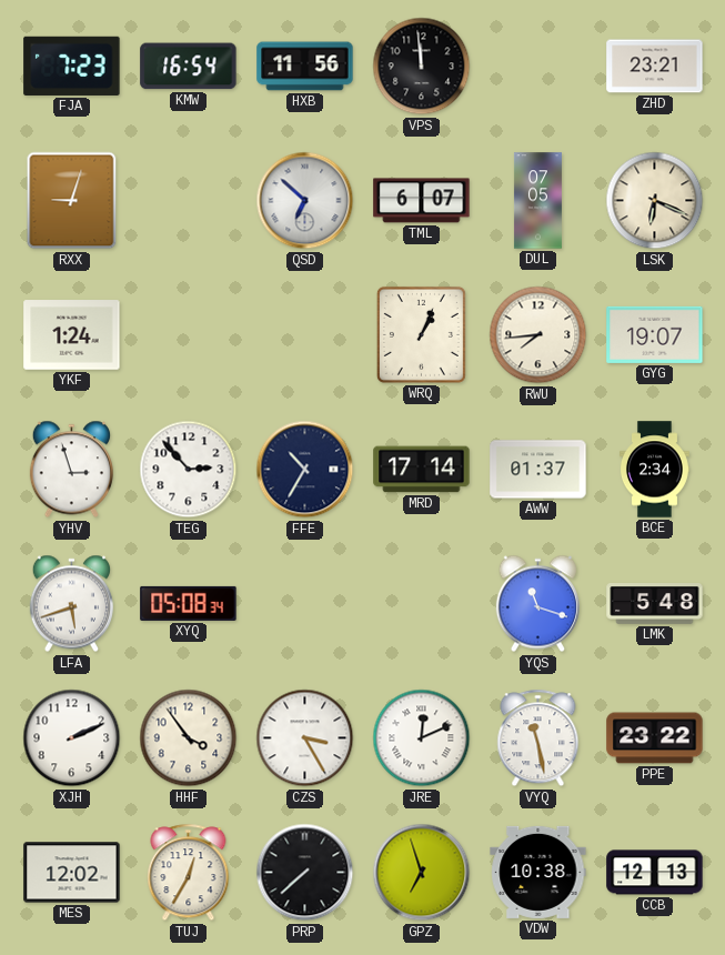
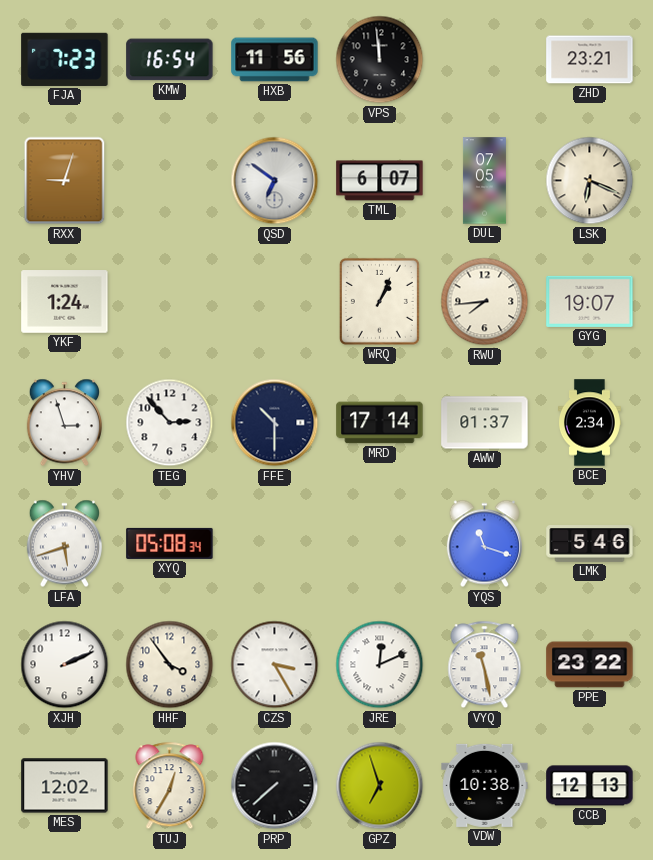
QSD: 6:52 -> 6:51 (275, 181)
FFE: 10:35 -> 10:30 (275, 423)
LMK: 5:48 -> 5:46 (590, 544)
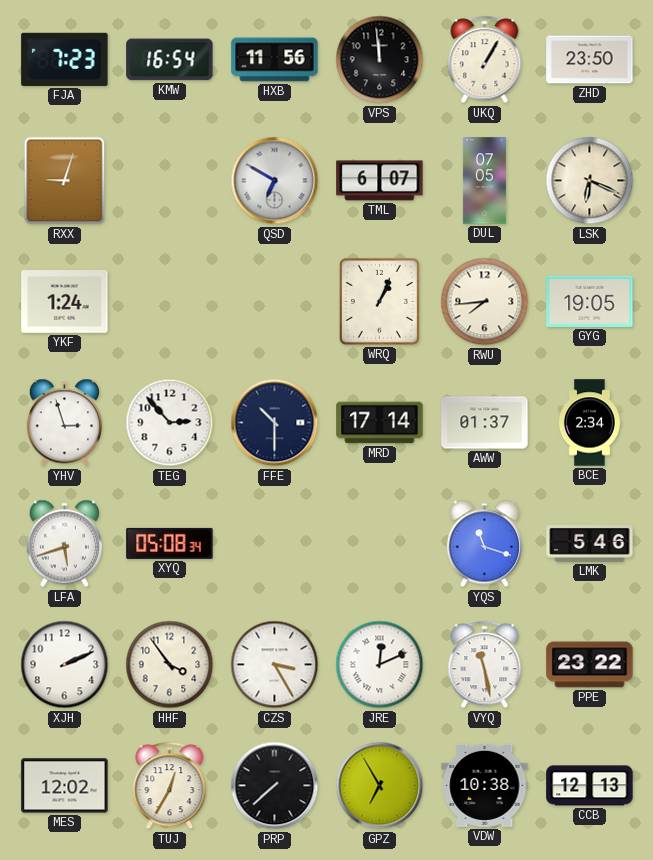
UKQ: none -> 1:05 (485, 60)
ZHD: 23:21 -> 23:50 (590, 60)
QSD: 6:51 -> 6:50 (275, 181)
GYG: 19:07 -> 19:05 (590, 301)
GPZ: 6:57 -> 6:55 (380, 786)
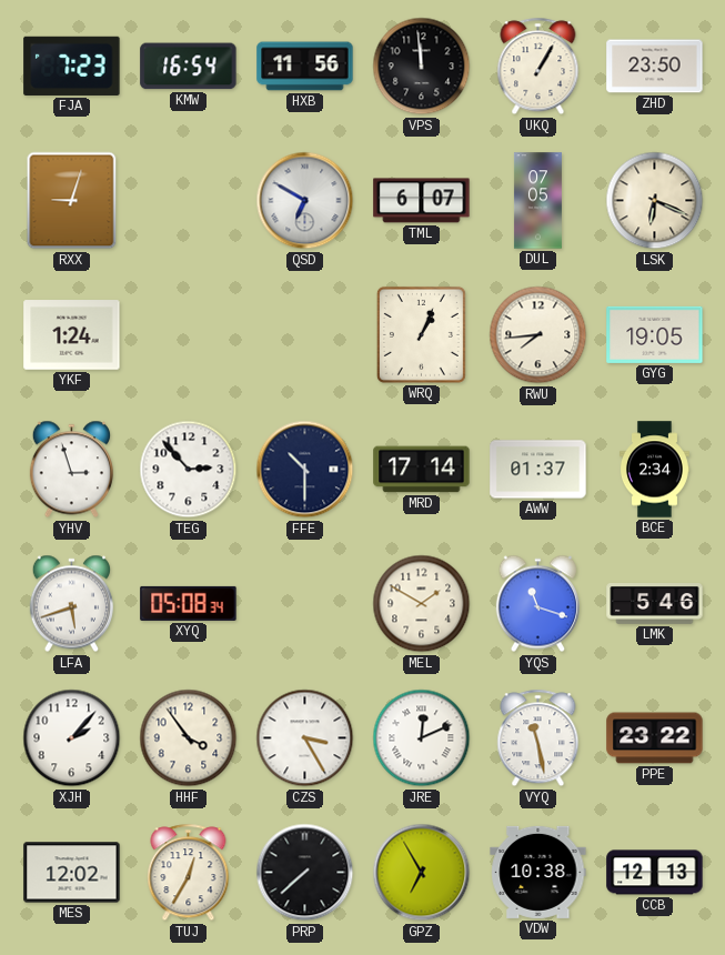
MEL: none -> 1:50 (422, 604)
XJH: 2:11 -> 2:07 (72, 738)
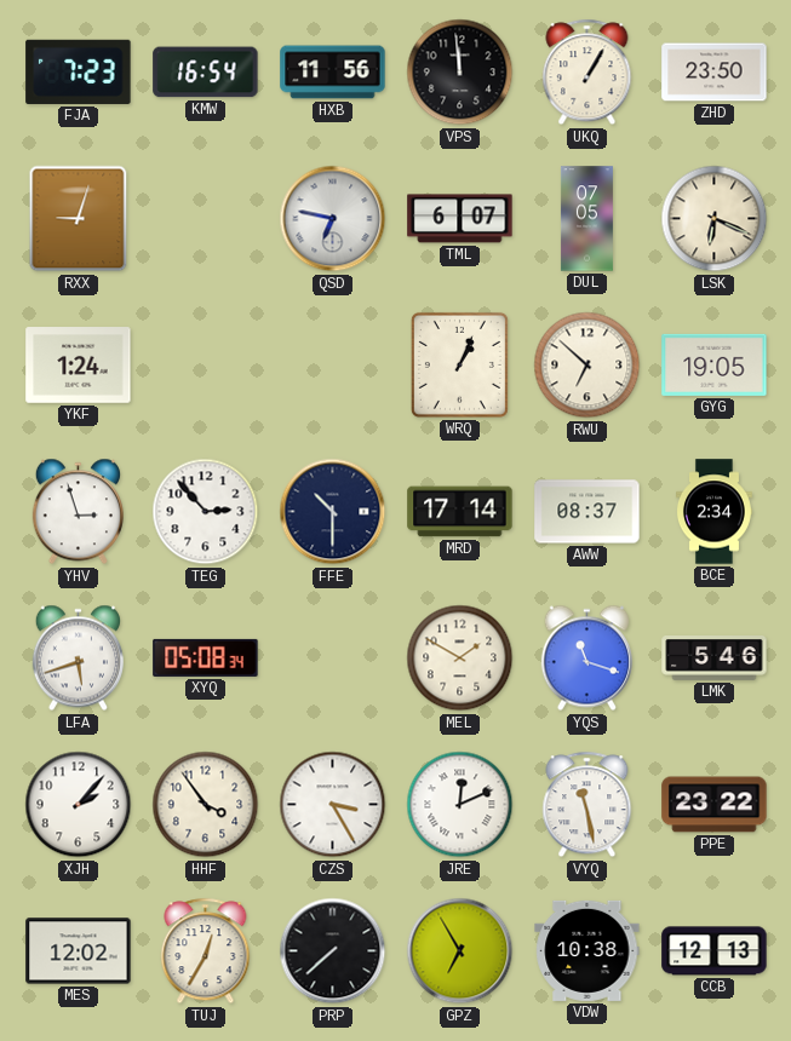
QSD: 6:50 -> 6:47 (333, 219)
RWU: 7:44 -> 6:52 (587, 366)
AWW: 01:37 -> 08:37 (587, 512)
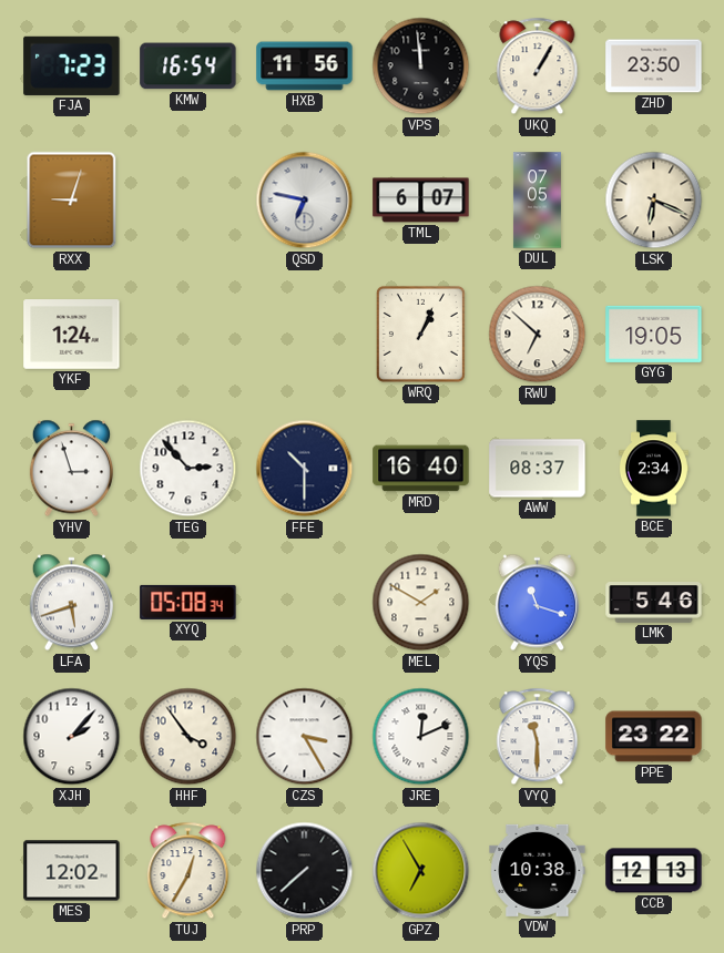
MRD: 17:14 -> 16:40 (421, 469)
VYQ: 11:28 -> 11:30 (538, 737)
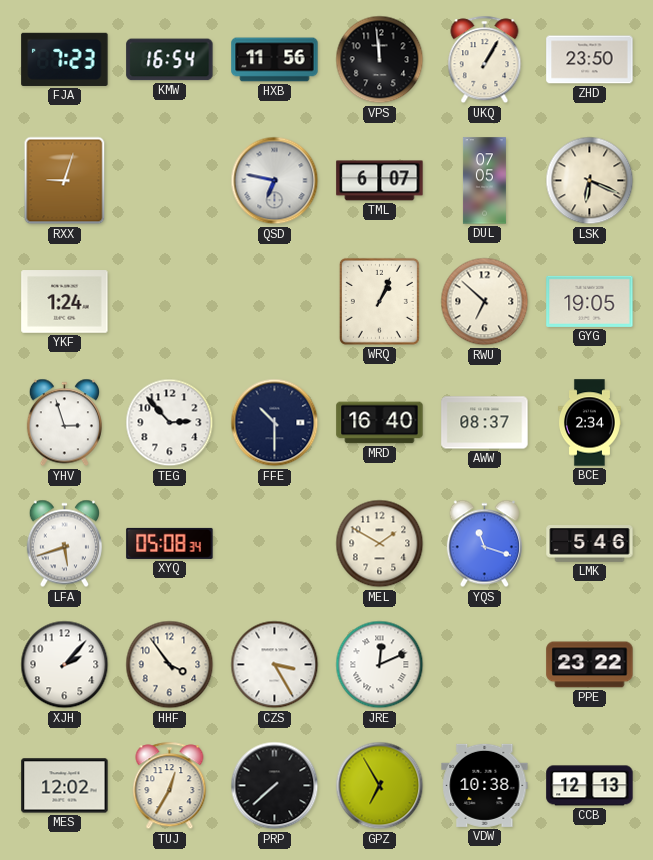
VYQ: 11:30 -> none (538, 737)
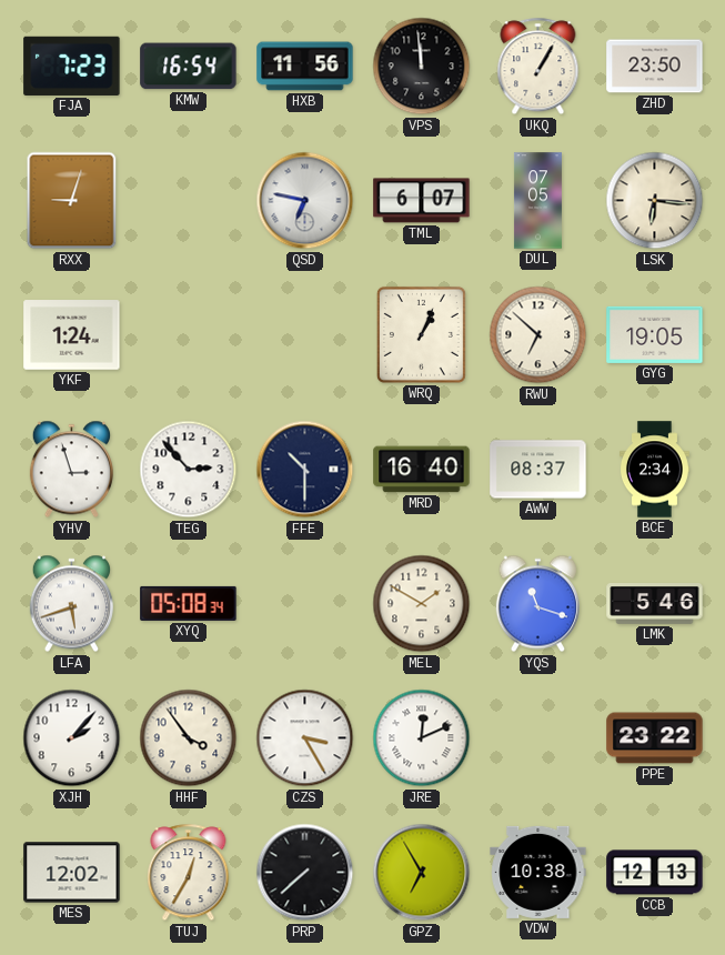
LSK: 6:19 -> 6:16 (655, 201)
